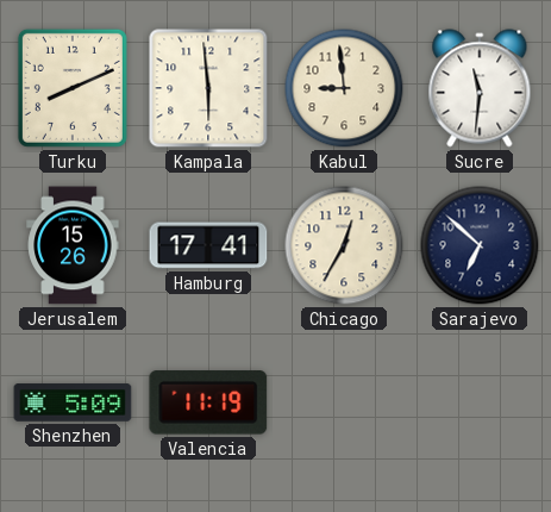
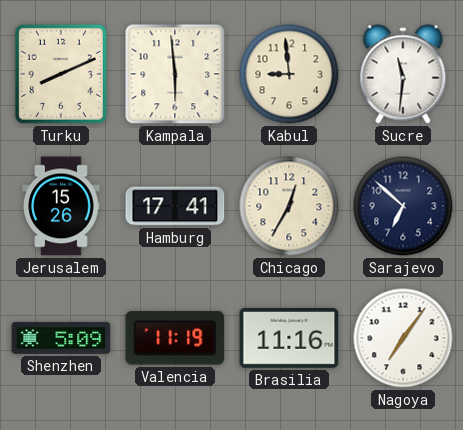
Brasilia: none -> 11:16 (289, 339)
Nagoya: none -> 7:06 (403, 338)
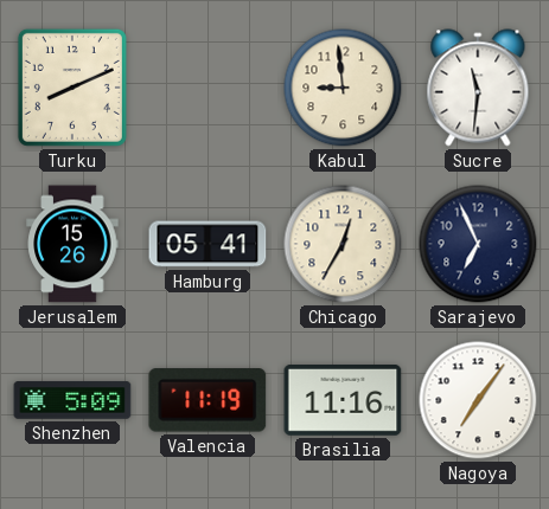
Kampala: 5:59 -> none (175, 74)
Hamburg: 17:41 -> 05:41 (208, 244)
Sarajevo: 6:52 -> 6:56 (478, 244)
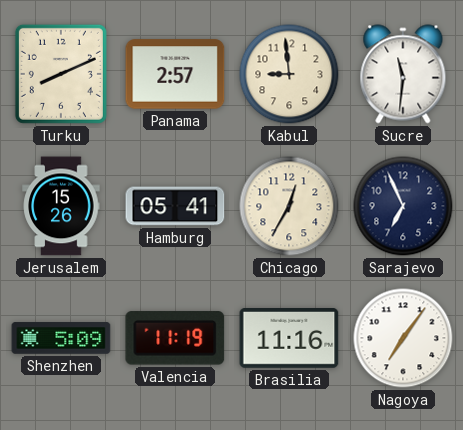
Panama: none -> 2:57 (175, 74)
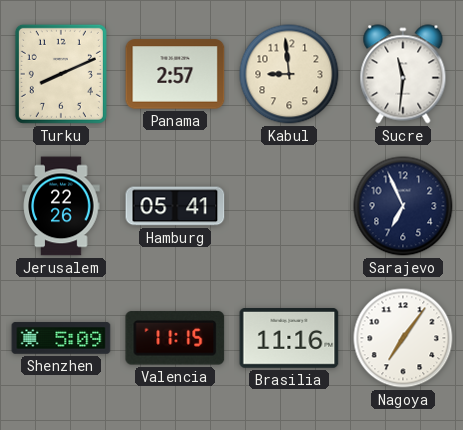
Jerusalem: 15:26 -> 22:26 (61, 206)
Chicago: 12:35 -> none (289, 206)
Valencia: 11:19 -> 11:15 (175, 338)
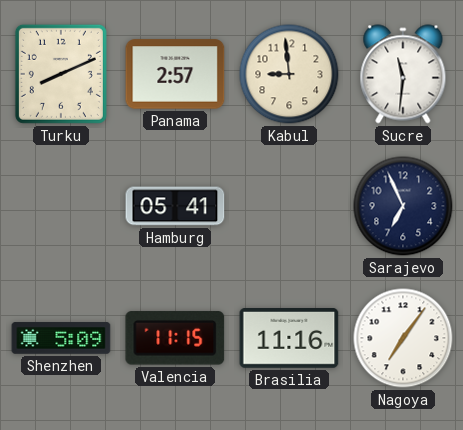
Jerusalem: 22:26 -> none (61, 206)
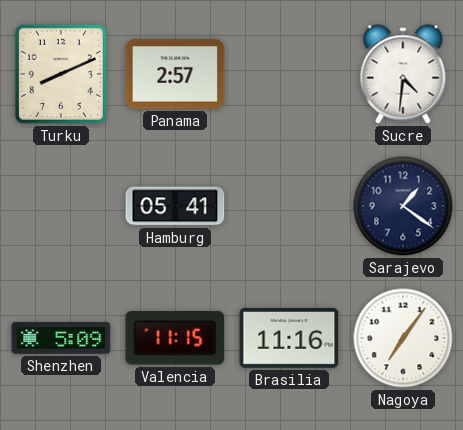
Kabul: 8:59 -> none (289, 74)
Sucre: 11:31 -> 4:31 (403, 74)
Sarajevo: 6:56 -> 1:21 (403, 206)
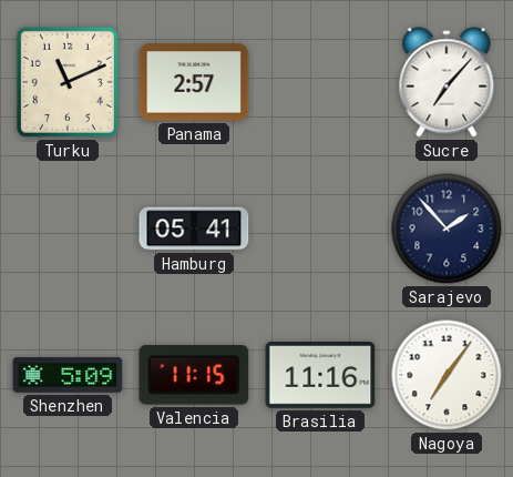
Turku: 8:11 -> 11:11 (68, 82)
Sucre: 4:31 -> 7:07 (447, 82)
Sarajevo: 1:21 -> 1:53 (447, 229)
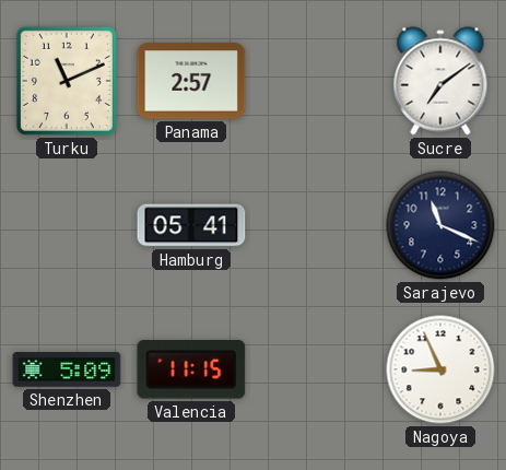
Sucre: 7:07 -> 7:09 (440, 81)
Sarajevo: 1:53 -> 11:19 (440, 225)
Brasilia: 11:16 -> none (320, 376)
Nagoya: 7:06 -> 8:56 (440, 369)
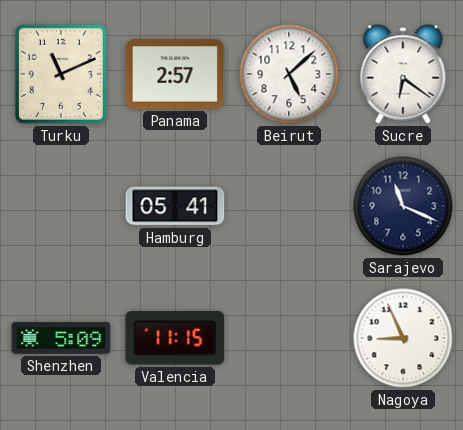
Beirut: none -> 5:08 (289, 74)
Sucre: 7:09 -> 6:21 (403, 74)
